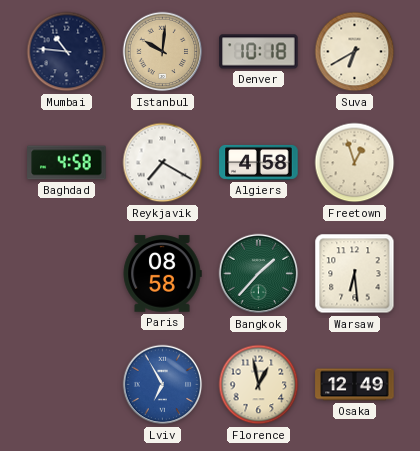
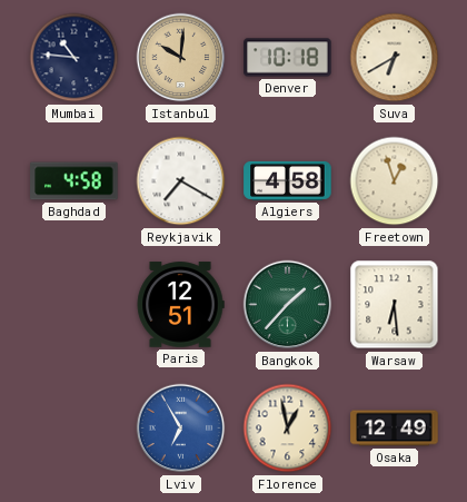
Paris: 08:58 -> 12:51 (180, 305)
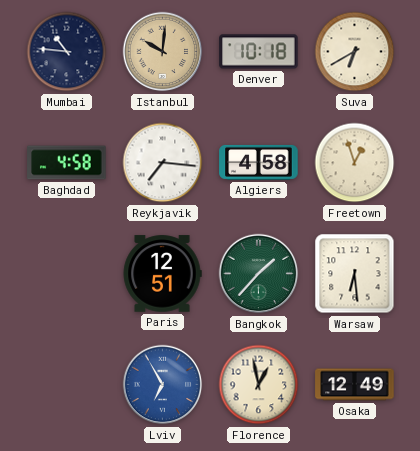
Reykjavik: 7:20 -> 7:16 (163, 163)
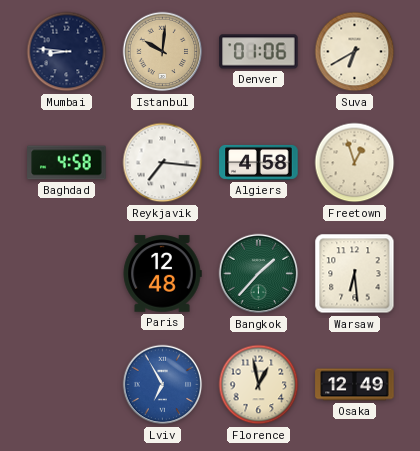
Mumbai: 10:46 -> 8:46 (67, 52)
Denver: 10:18 -> 01:06 (259, 52)
Paris: 12:51 -> 12:48 (162, 274)
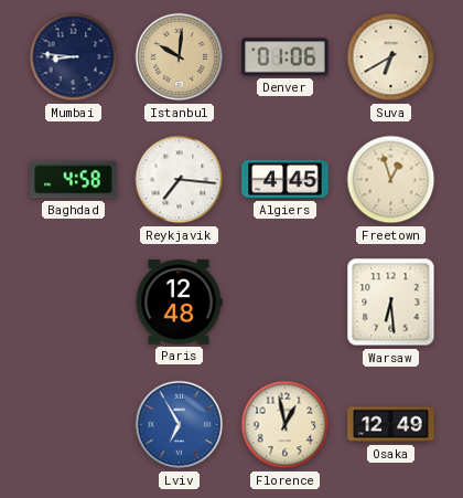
Algiers: 4:58 -> 4:45 (286, 179)
Bangkok: 1:37 -> none (259, 274)
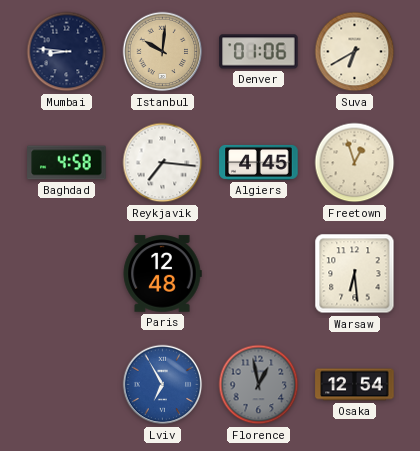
Florence dial: cream -> grey (259, 385)
Osaka: 12:49 -> 12:54 (355, 385)
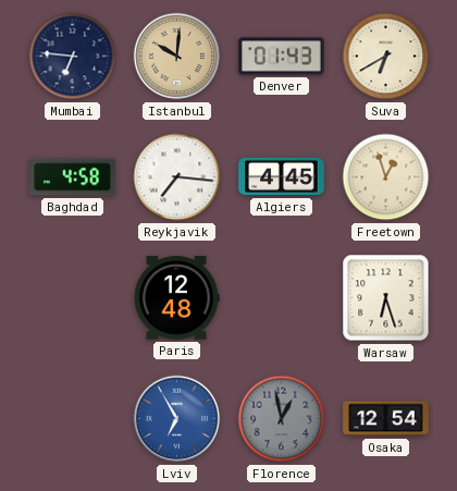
Mumbai: 8:46 -> 6:46 (73, 57)
Denver: 01:06 -> 01:43 (282, 57)
Warsaw: 6:29 -> 6:27 (386, 298)
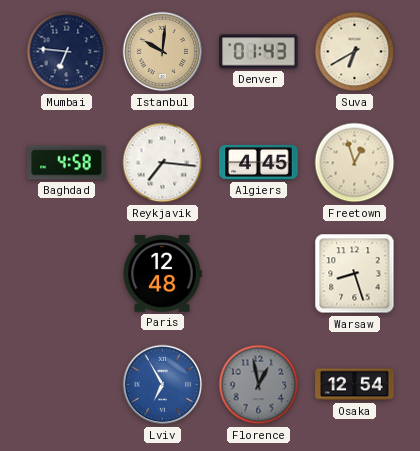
Warsaw: 6:27 -> 8:27 (355, 274)
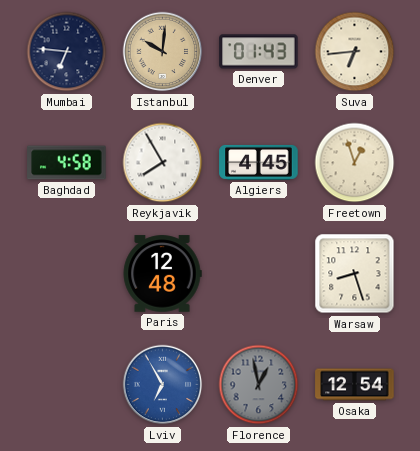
Suva: 6:40 -> 6:44 (355, 52)
Reykjavik: 7:16 -> 7:55 (163, 163)
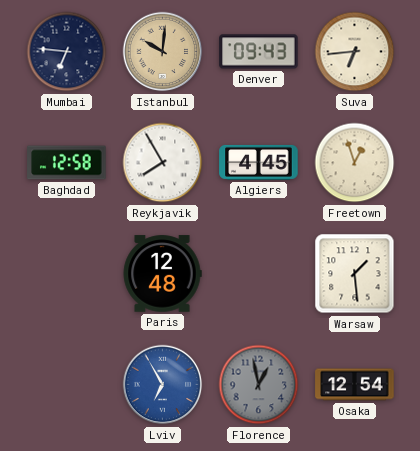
Denver: 01:43 -> 09:43 (259, 52)
Baghdad: 4:58 -> 12:58 (67, 163)
Warsaw: 8:27 -> 1:29 (355, 274)
